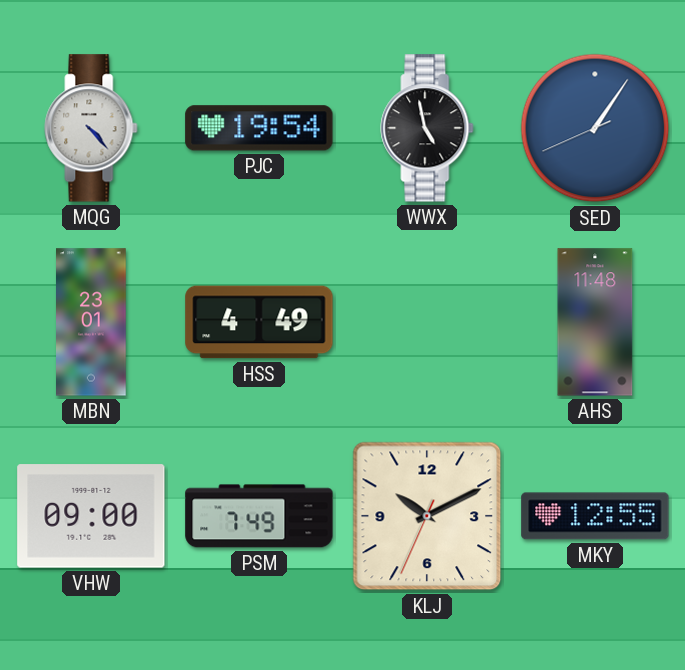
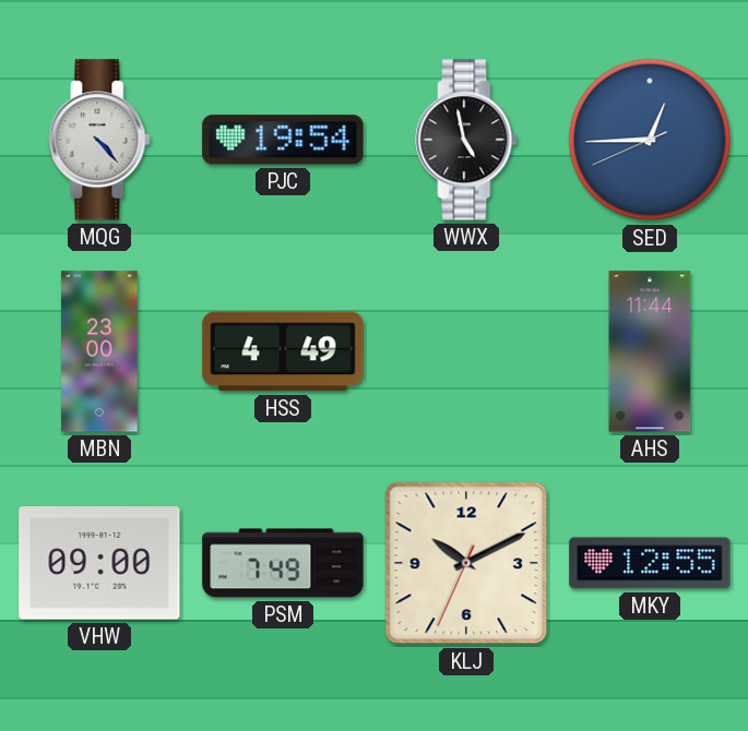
SED: 1:05 -> 12:44 (650, 140)
MBN: 23:01 -> 23:00 (99, 351)
AHS: 11:48 -> 11:44 (650, 351)
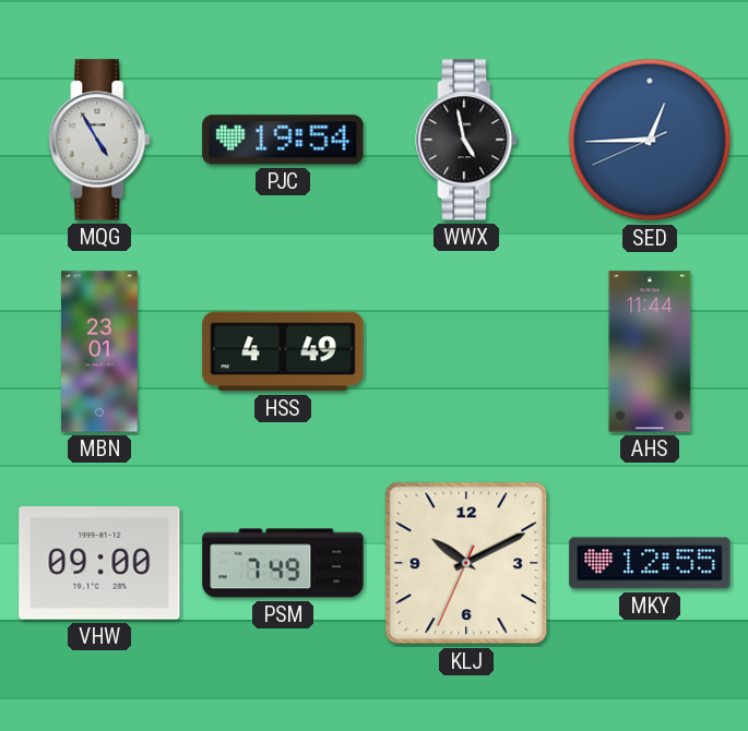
MQG: 4:23 -> 4:55 (99, 140)
MBN: 23:00 -> 23:01 (99, 351)
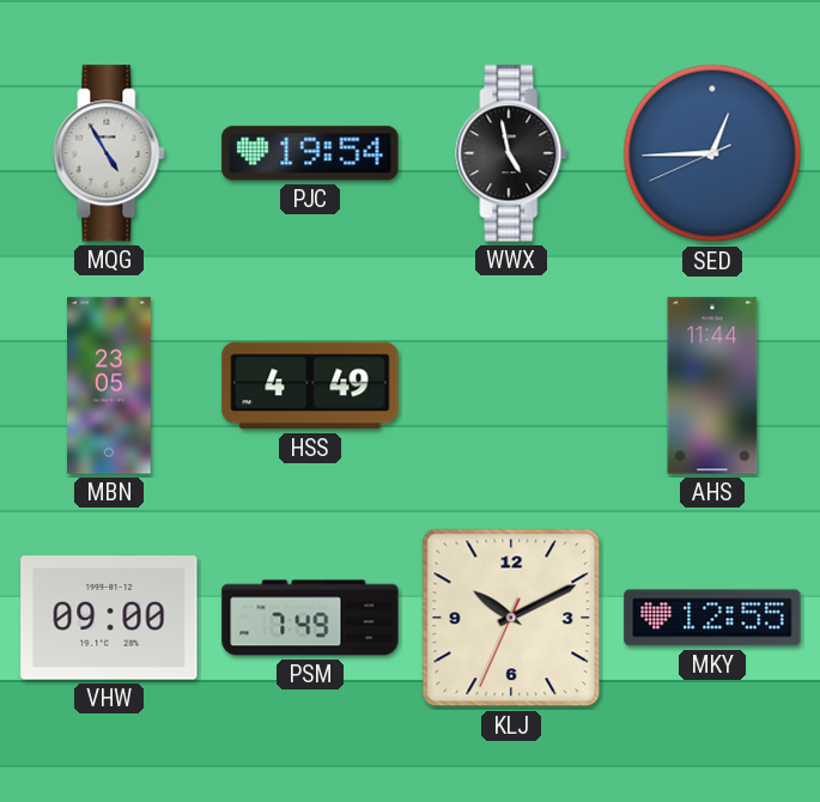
MBN: 23:01 -> 23:05 (109, 385)
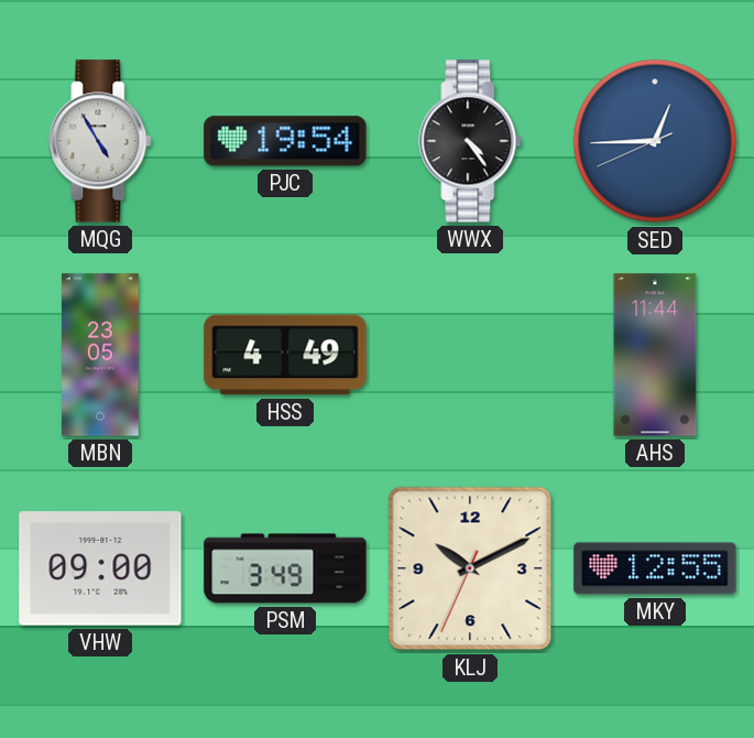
WWX: 4:58 -> 4:24 (470, 141)
PSM: 7:49 -> 3:49 (285, 568)
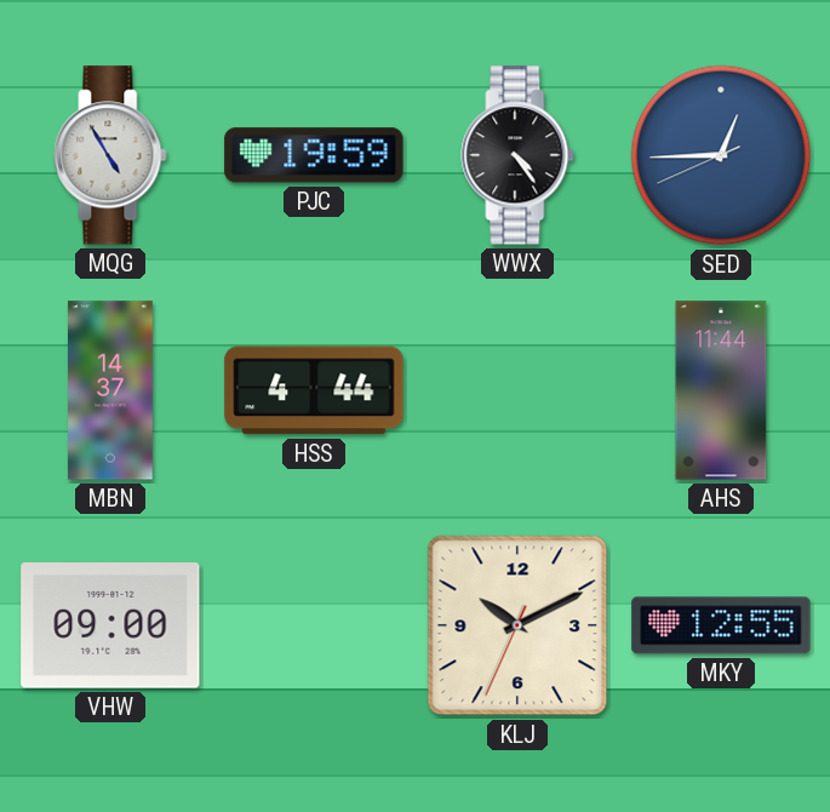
PJC: 19:54 -> 19:59 (314, 155)
MBN: 23:05 -> 14:37 (110, 390)
HSS: 4:49 -> 4:44 (314, 390)
PSM: 3:49 -> none (285, 568)
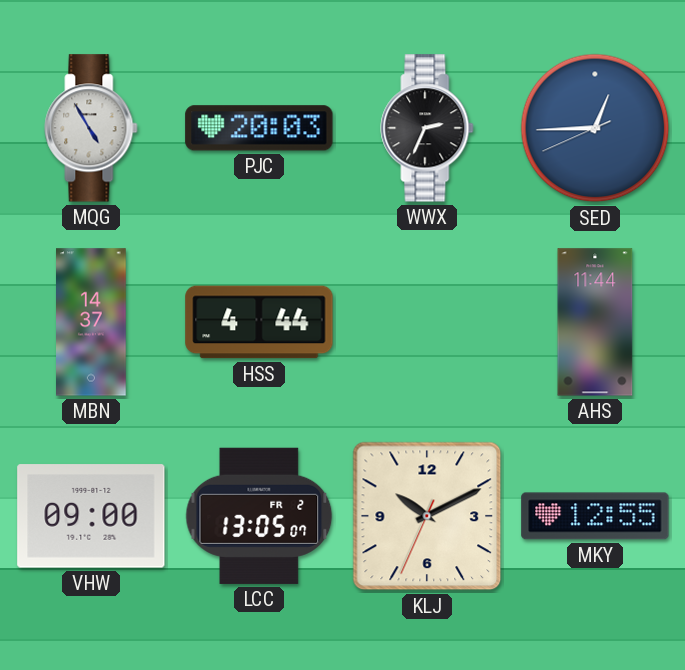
PJC: 19:59 -> 20:03 (259, 128)
WWX: 4:24 -> 2:34 (427, 128)
LCC: none -> 13:05 (259, 516)
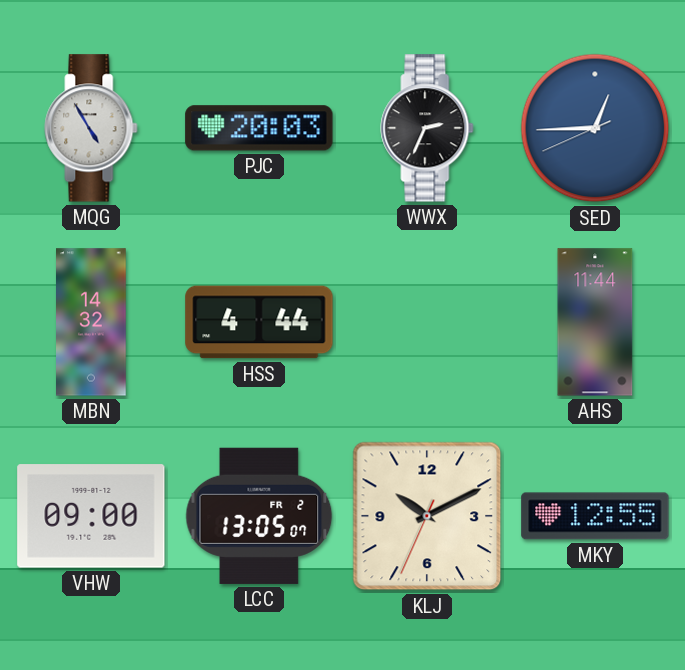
MBN: 14:37 -> 14:32 (91, 322)
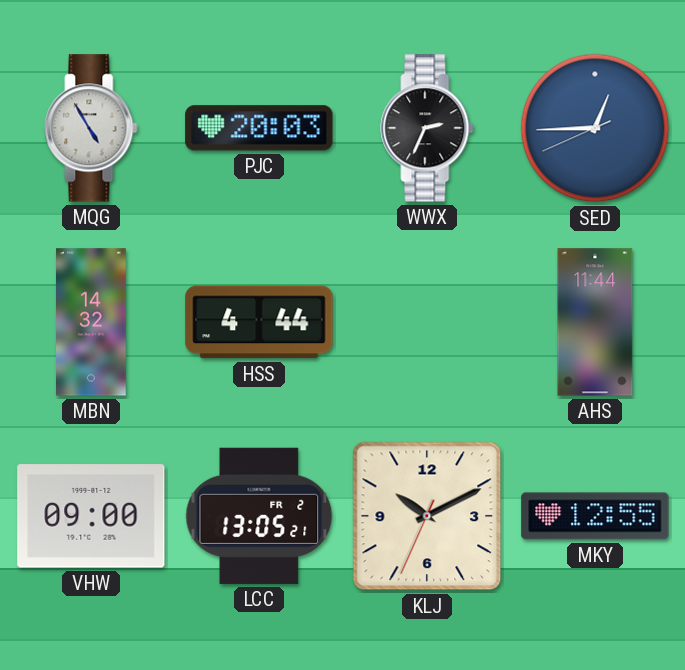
LCC: 13:05:07 -> 13:05:21 (259, 516)
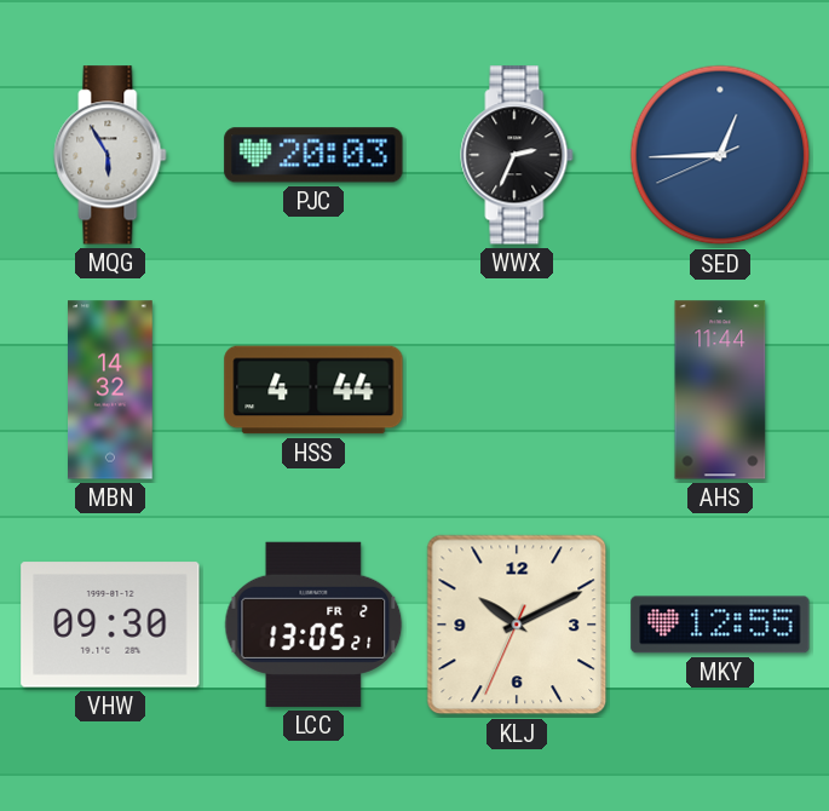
MQG: 4:55 -> 5:55 (110, 155)
VHW: 09:00 -> 09:30 (110, 625)
